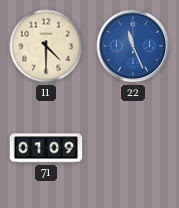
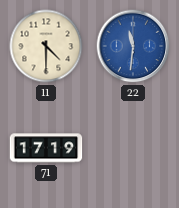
22: 11:26 -> 11:31 (133, 46)
71: 01:09 -> 17:19 (46, 148)
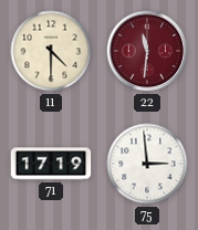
22 dial: blue -> burgundy (147, 51)
75: none -> 2:59 (147, 164)
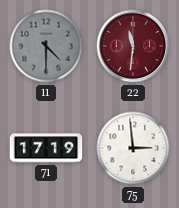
11 dial: cream -> grey (46, 46)
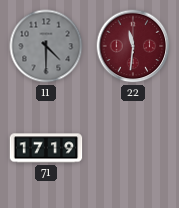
75: 2:59 -> none (133, 148)
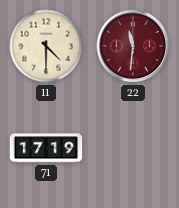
11 dial: grey -> cream (46, 46)
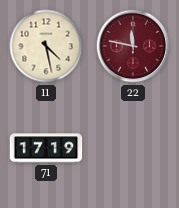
11: 4:30 -> 4:28 (46, 46)
22: 11:31 -> 11:47 (133, 46)
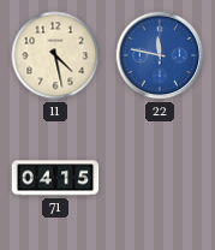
22 dial: burgundy -> blue (160, 55)
71: 17:19 -> 04:15 (55, 178)
